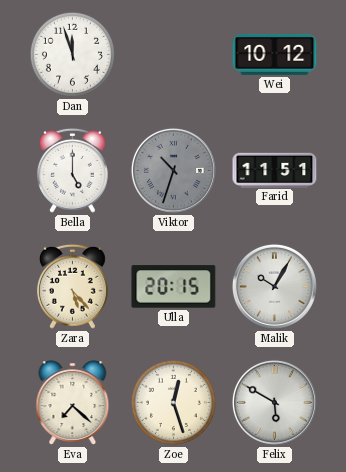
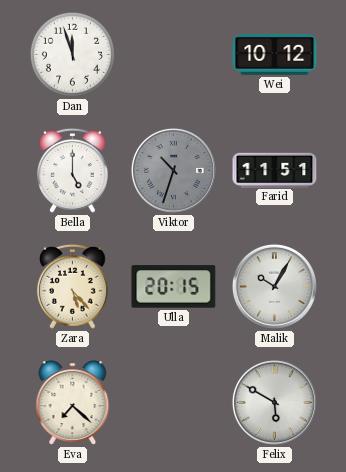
Zoe: 12:27 -> none (173, 402)
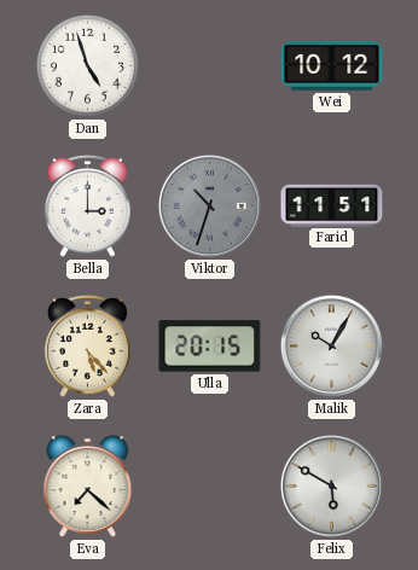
Dan: 11:57 -> 4:57 (87, 65)
Bella: 5:00 -> 3:00 (87, 205)
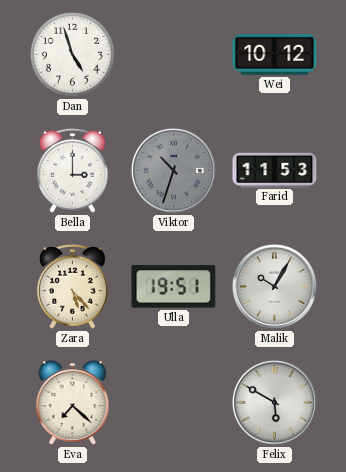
Farid: 11:51 -> 11:53 (275, 170)
Ulla: 20:15 -> 19:51 (174, 287)
